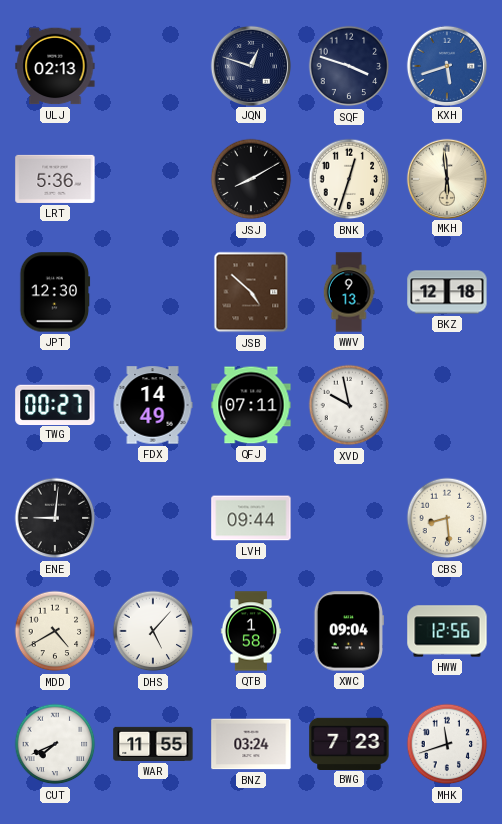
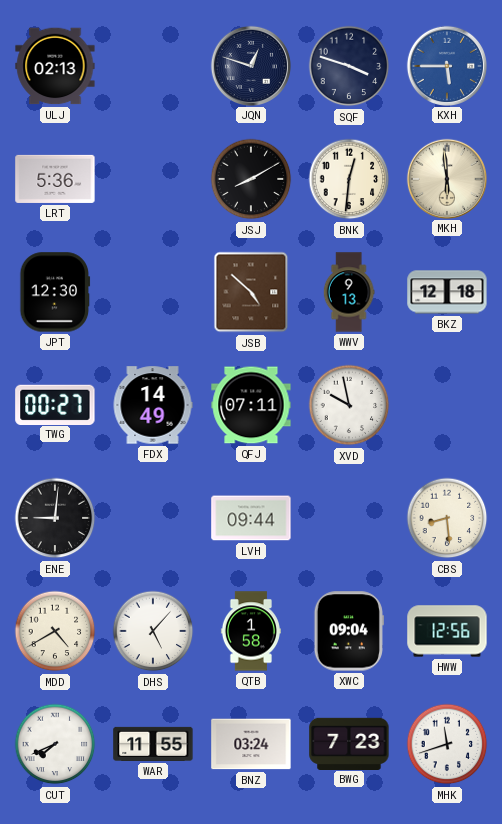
KXH: 5:42 -> 5:45 (446, 65)
BNK: 12:33 -> 12:31 (349, 179)
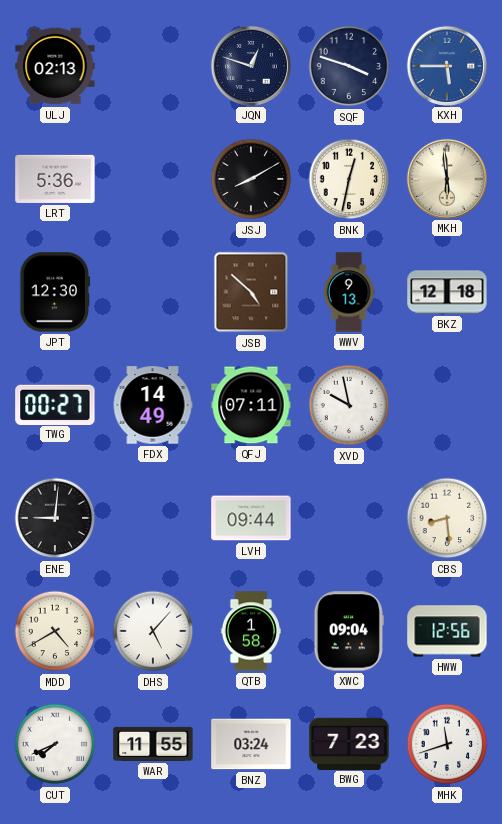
BNK: 12:31 -> 12:32 (349, 179)
